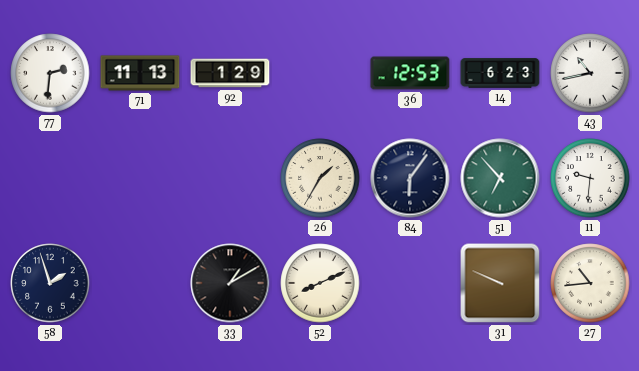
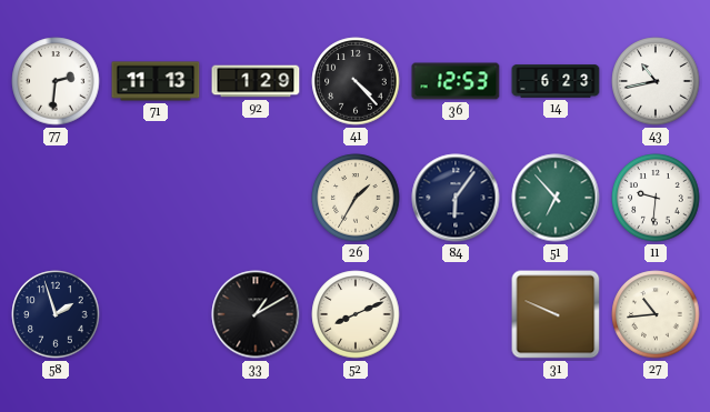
41: none -> 4:23 (356, 81)
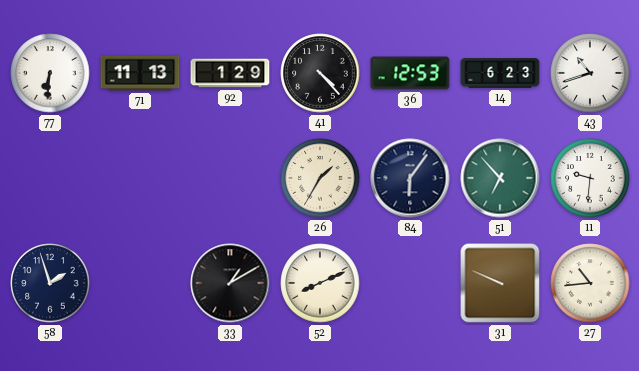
77: 2:31 -> 6:31 (50, 73)
43: 10:43 -> 10:42 (590, 73)
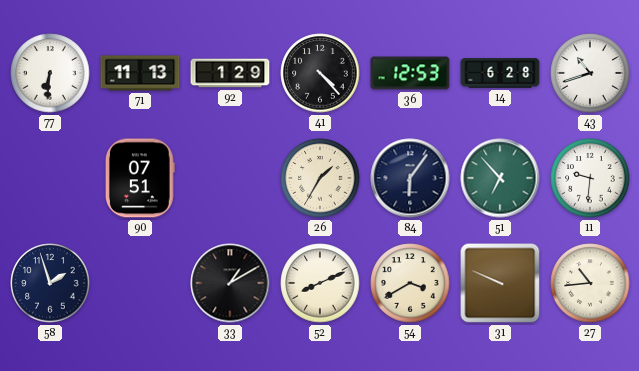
14: 6:23 -> 6:28 (500, 73)
90: none -> 07:51 (140, 178)
54: none -> 3:40 (410, 283)
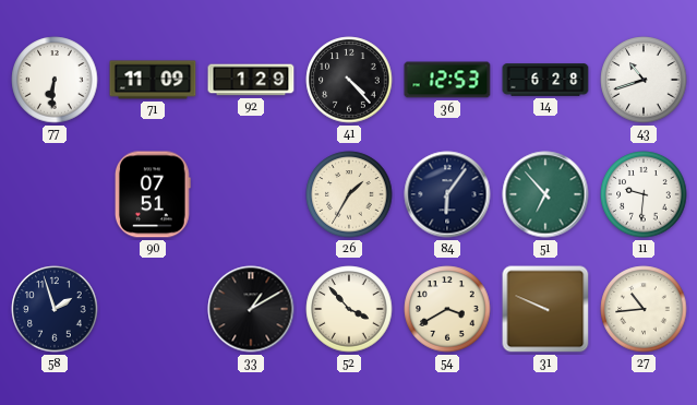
71: 11:13 -> 11:09 (153, 80)
52: 8:11 -> 3:53 (349, 309)
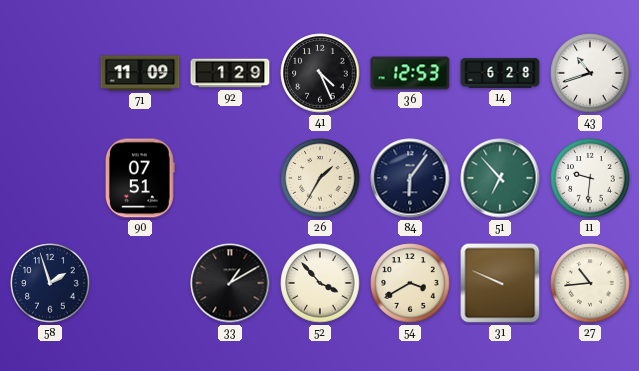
77: 6:31 -> none (55, 80)
41: 4:23 -> 4:26 (320, 73)
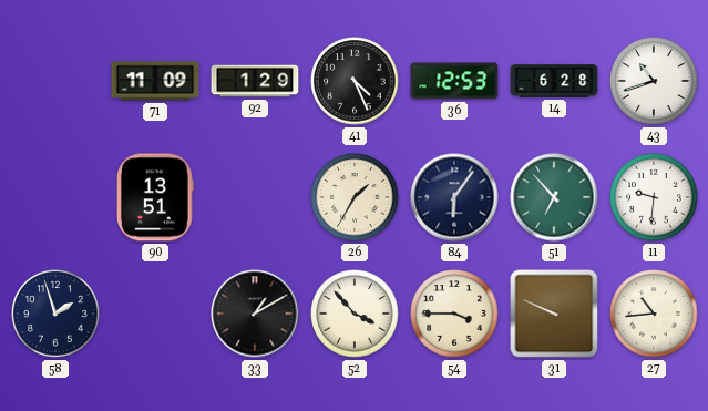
90: 07:51 -> 13:51 (155, 197)
54: 3:40 -> 3:45 (454, 314)
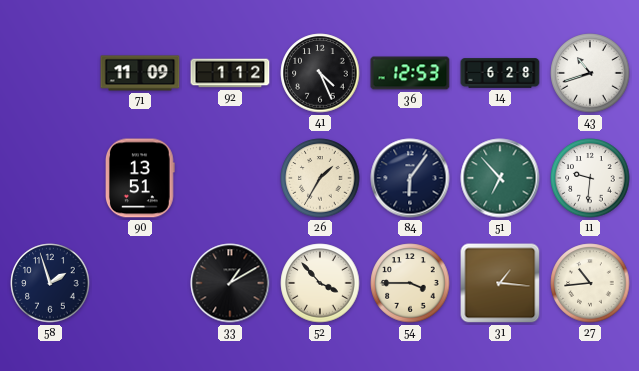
92: 1:29 -> 1:12 (230, 73)
31: 9:49 -> 1:16 (500, 283)
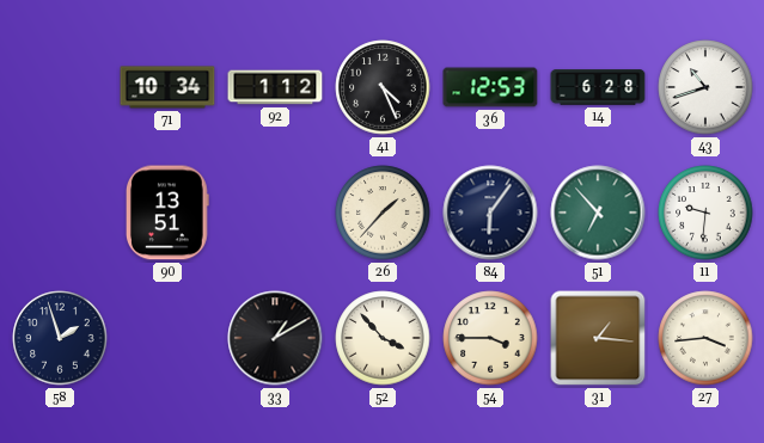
71: 11:09 -> 10:34 (167, 87)
26: 1:35 -> 1:37 (383, 213)
27: 10:44 -> 3:44 (705, 338)
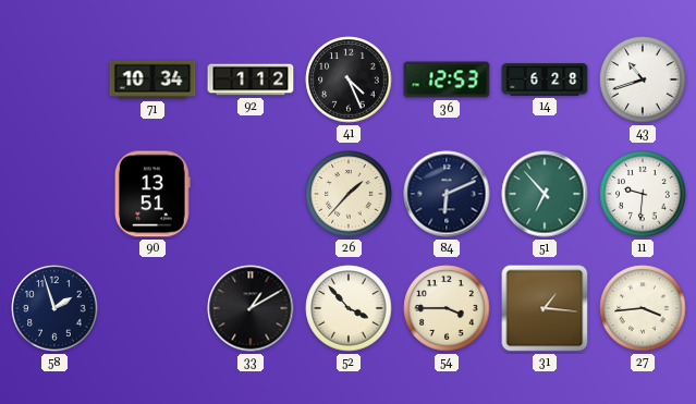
84: 6:06 -> 6:11 (447, 194)
